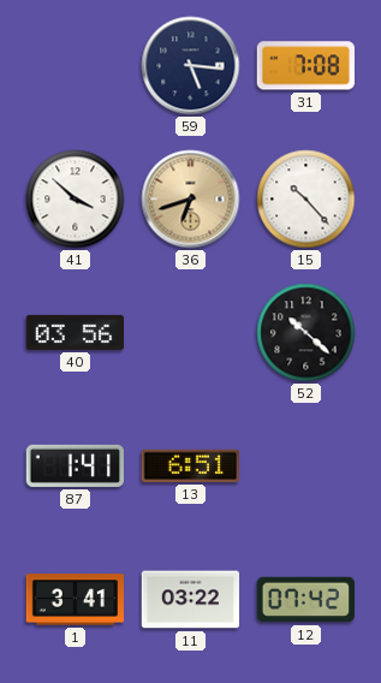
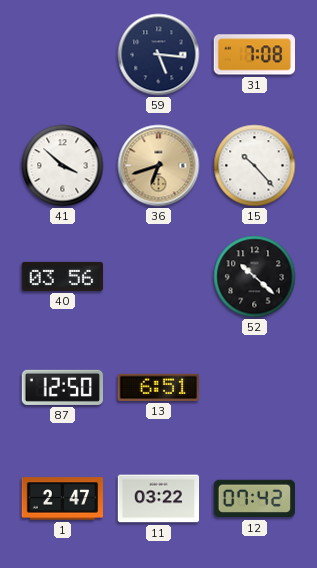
87: 1:41 -> 12:50 (62, 387)
1: 3:41 -> 2:47 (63, 499)
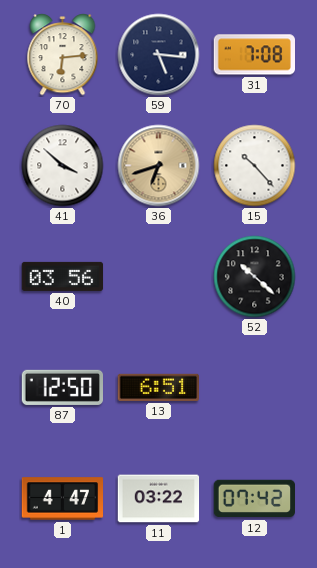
70: none -> 6:14 (63, 55)
1: 2:47 -> 4:47 (63, 499)
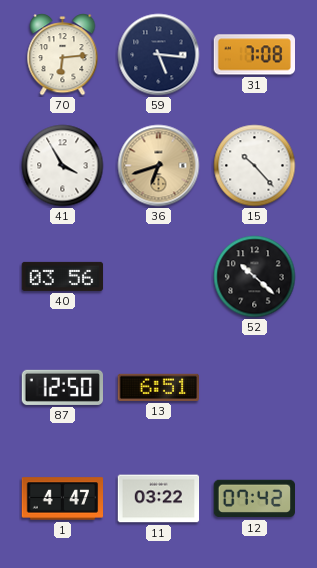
41: 3:52 -> 3:55 (63, 166)
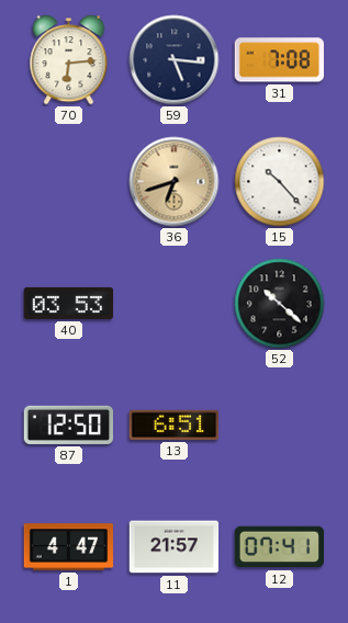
41: 3:55 -> none (63, 166)
40: 03:56 -> 03:53 (69, 303)
11: 03:22 -> 21:57 (175, 547)
12: 07:42 -> 07:41 (279, 547)
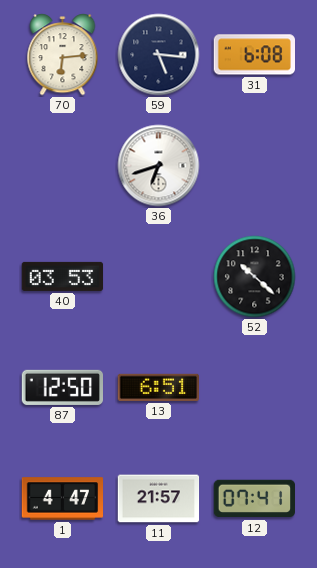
31: 7:08 -> 6:08 (254, 55)
36 dial: champagne -> white (159, 166)
15: 10:23 -> none (280, 182)
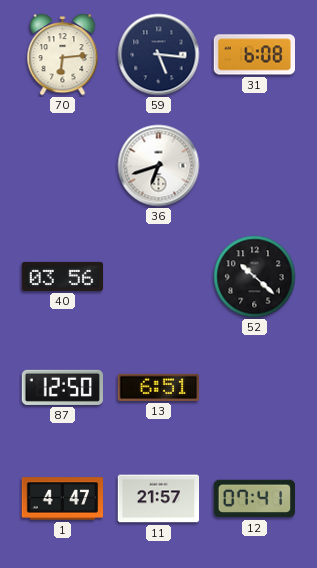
40: 03:53 -> 03:56 (63, 276)
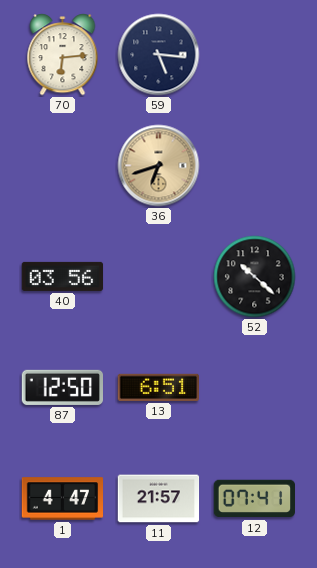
31: 6:08 -> none (254, 55)
36 dial: white -> champagne (159, 166)
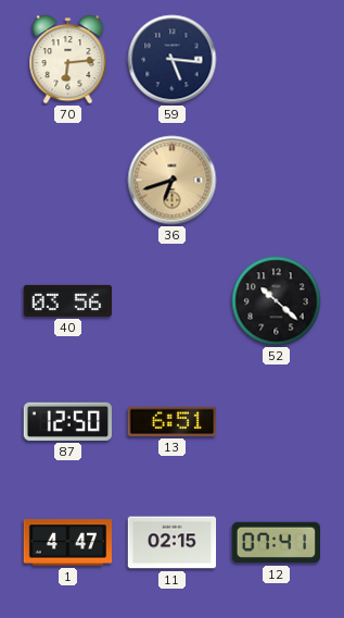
11: 21:57 -> 02:15 (173, 543)
